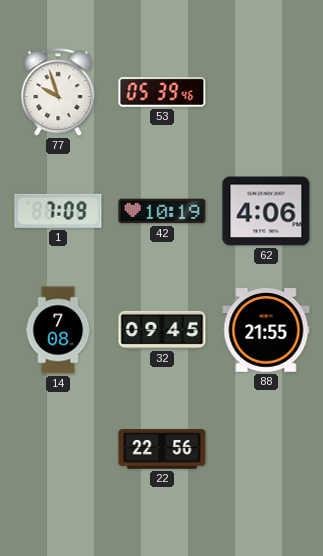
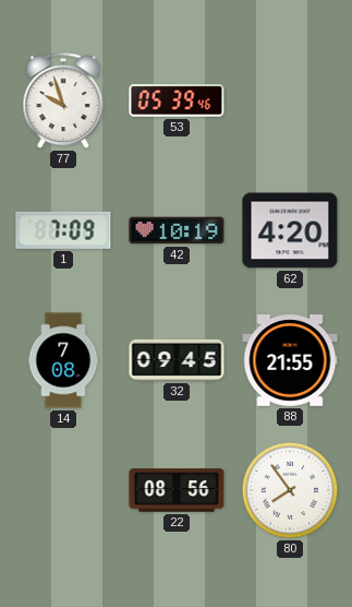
62: 4:06 -> 4:20 (290, 230)
22: 22:56 -> 08:56 (177, 490)
80: none -> 7:54 (290, 490)
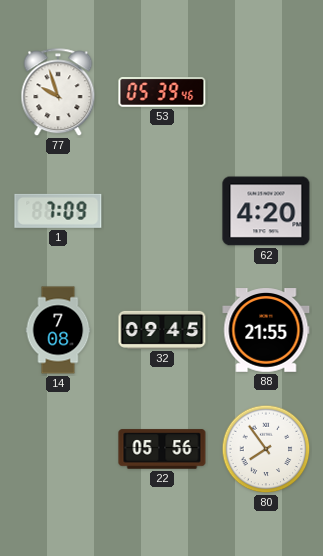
42: 10:19 -> none (177, 230)
22: 08:56 -> 05:56 (162, 449)
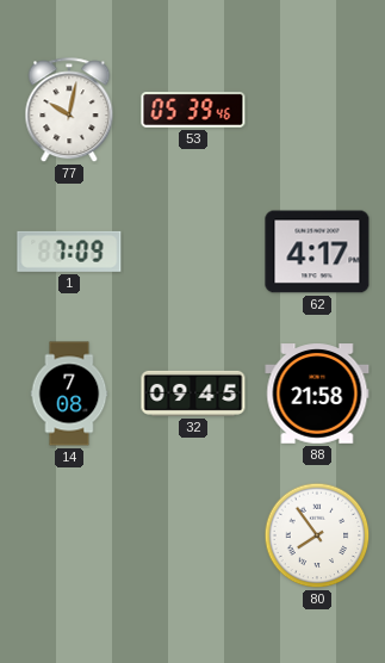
77: 9:57 -> 10:02 (69, 111)
62: 4:20 -> 4:17 (317, 252)
88: 21:55 -> 21:58 (317, 394)
22: 05:56 -> none (162, 449)
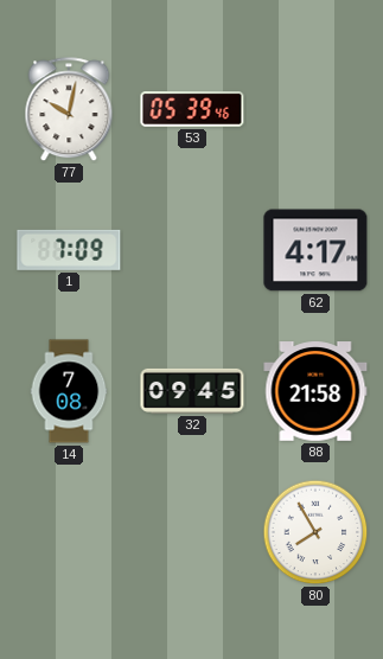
80: 7:54 -> 7:55 (315, 532)
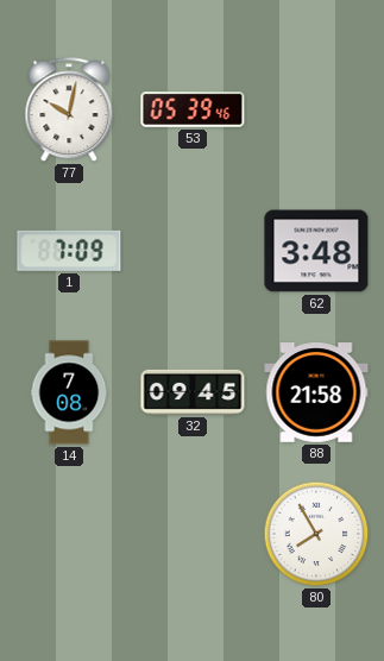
62: 4:17 -> 3:48 (316, 251)
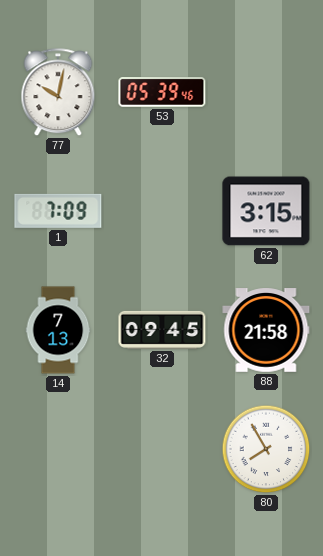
62: 3:48 -> 3:15 (266, 211)
14: 7:08 -> 7:13 (58, 330)
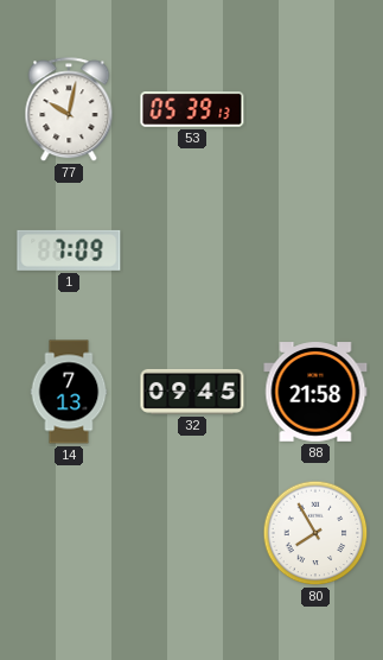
53: 05:39:46 -> 05:39:13 (192, 109)
62: 3:15 -> none (266, 211)
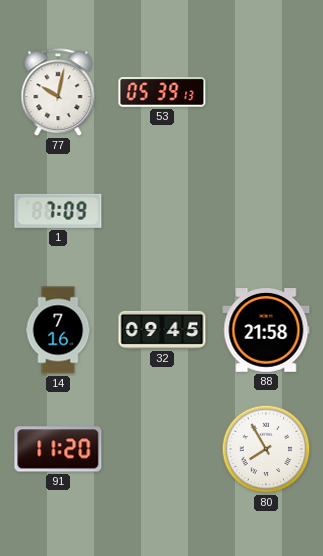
14: 7:13 -> 7:16 (58, 330)
91: none -> 11:20 (58, 449)
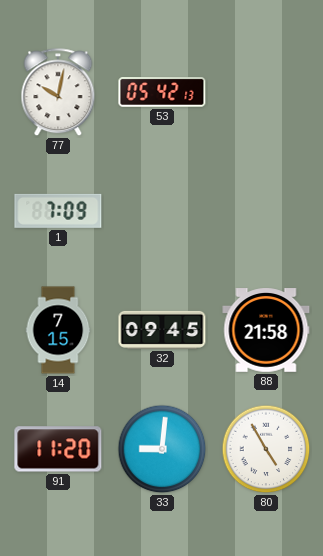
53: 05:39 -> 05:42 (162, 92)
14: 7:16 -> 7:15 (58, 330)
33: none -> 9:01 (162, 449)
80: 7:55 -> 4:55 (266, 449)
